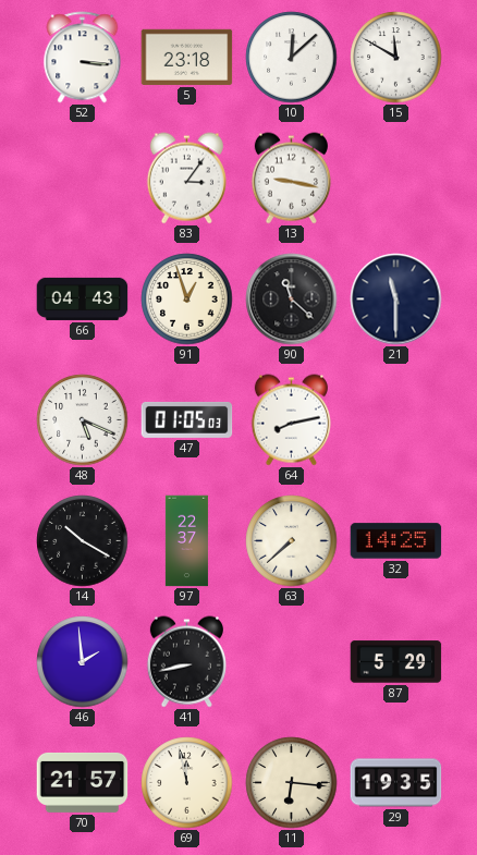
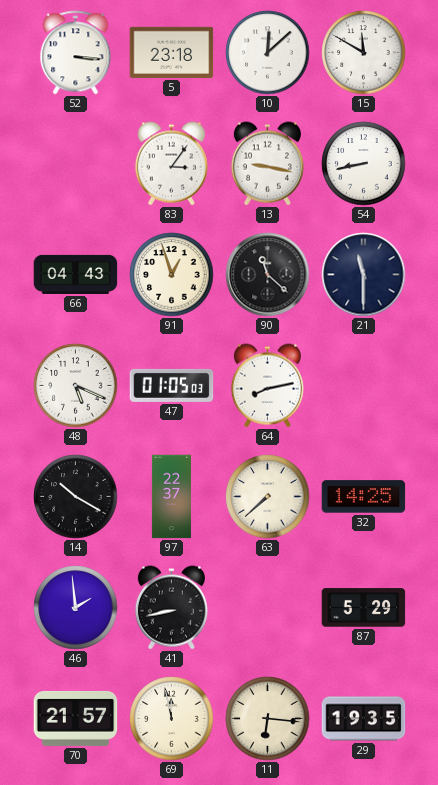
54: none -> 8:43 (364, 164)
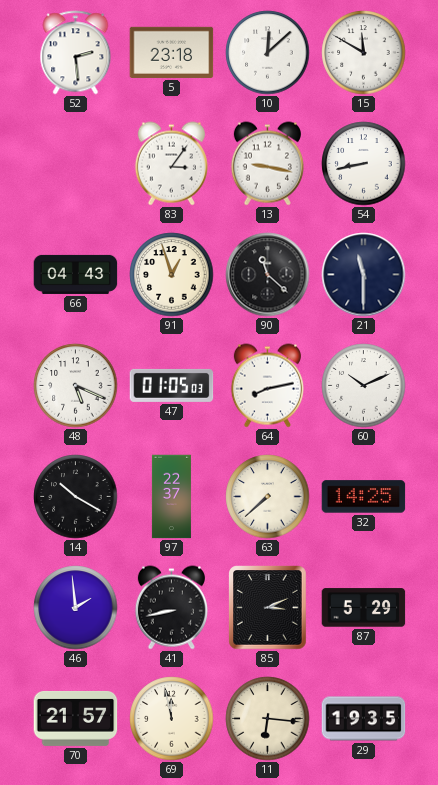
52: 3:16 -> 2:29 (76, 53)
60: none -> 10:11 (364, 386)
85: none -> 3:11 (268, 608)
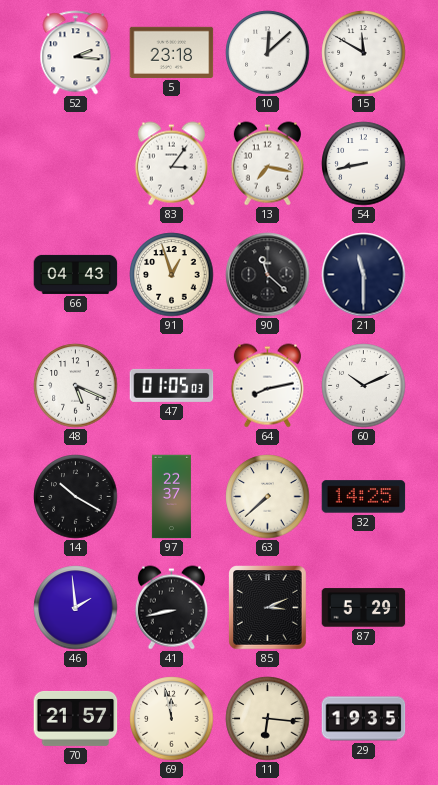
52: 2:29 -> 2:16 (76, 53)
13: 9:17 -> 7:17 (267, 164)
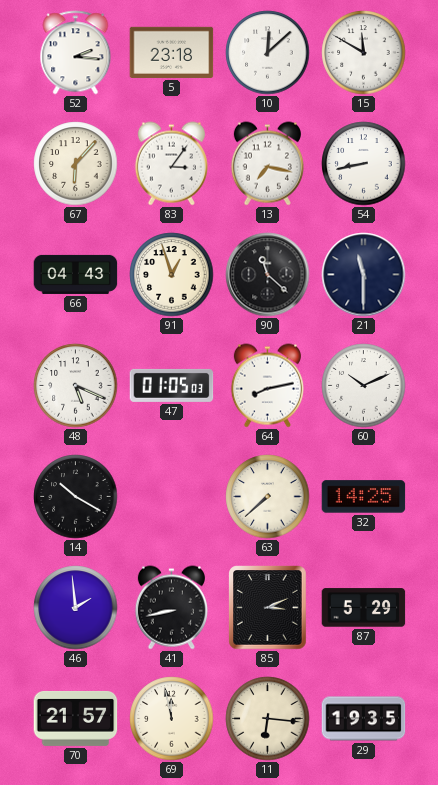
67: none -> 6:07 (76, 164)
97: 22:37 -> none (171, 497)
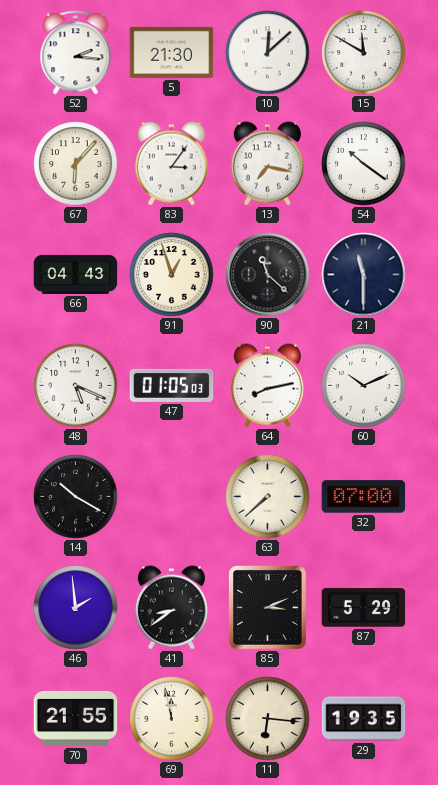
5: 23:18 -> 21:30 (172, 52)
54: 8:43 -> 10:21 (364, 164)
32: 14:25 -> 07:00 (364, 497)
41: 8:43 -> 8:39 (171, 608)
70: 21:57 -> 21:55 (76, 718)
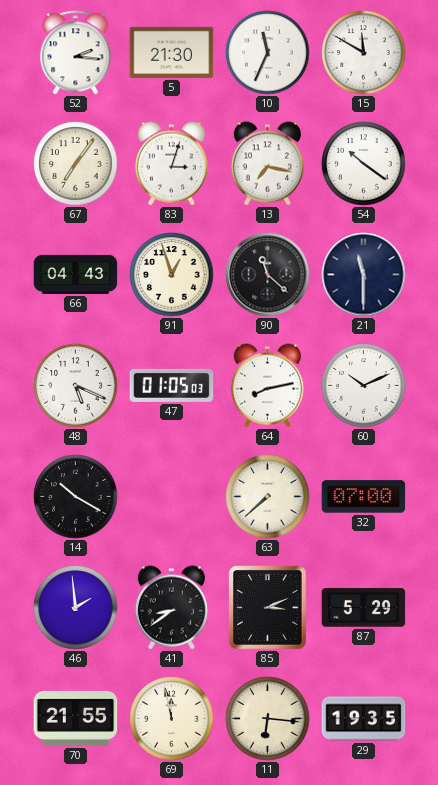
10: 12:08 -> 11:34 (268, 53)
67: 6:07 -> 7:06 (76, 164)
83: 3:06 -> 3:03 (171, 164)
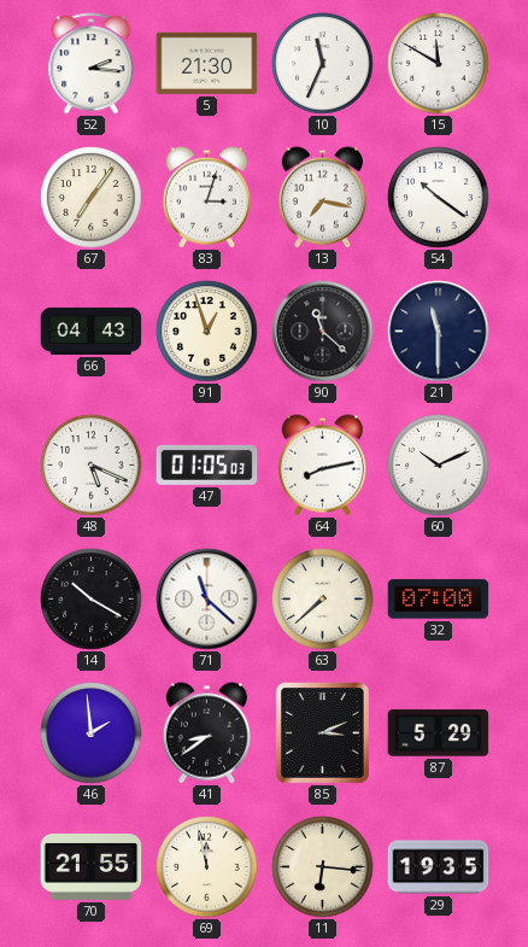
71: none -> 11:22 (207, 600)
